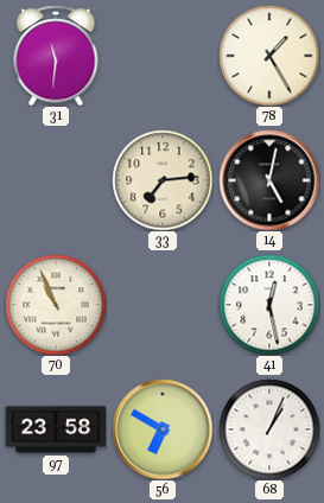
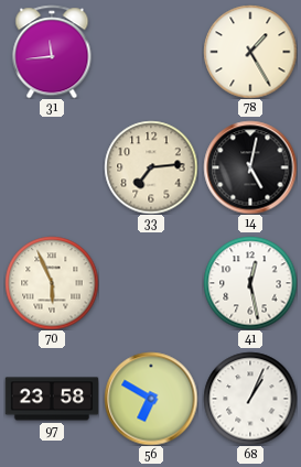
31: 11:31 -> 11:44 (52, 52)
70: 10:56 -> 5:56 (52, 283)
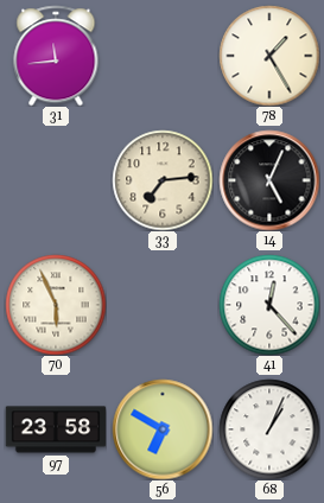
14: 5:02 -> 5:04 (269, 180)
41: 12:28 -> 12:23 (269, 305)
